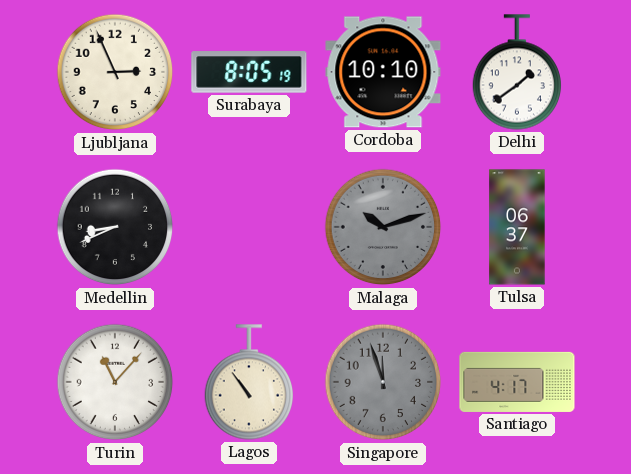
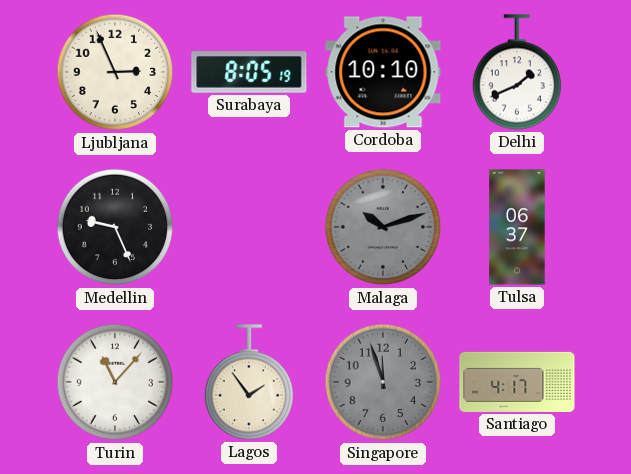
Delhi: 1:39 -> 1:41 (516, 72)
Medellin: 8:41 -> 9:26 (115, 227)
Lagos: 10:54 -> 1:54 (248, 382)
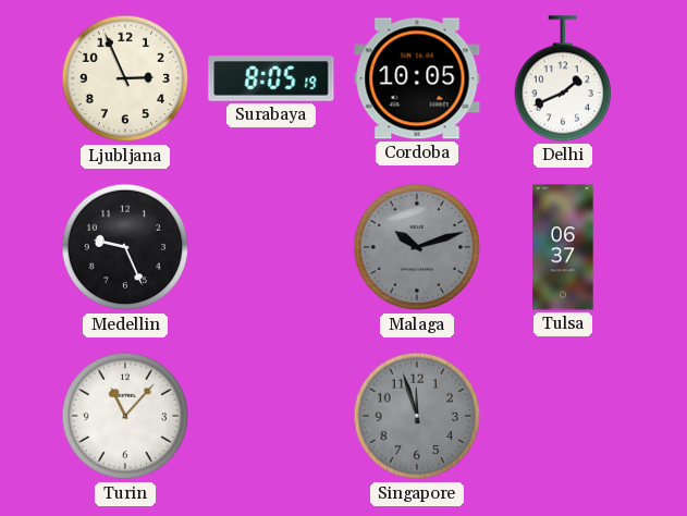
Cordoba: 10:10 -> 10:05 (417, 78)
Lagos: 1:54 -> none (248, 382)
Santiago: 4:17 -> none (517, 382)
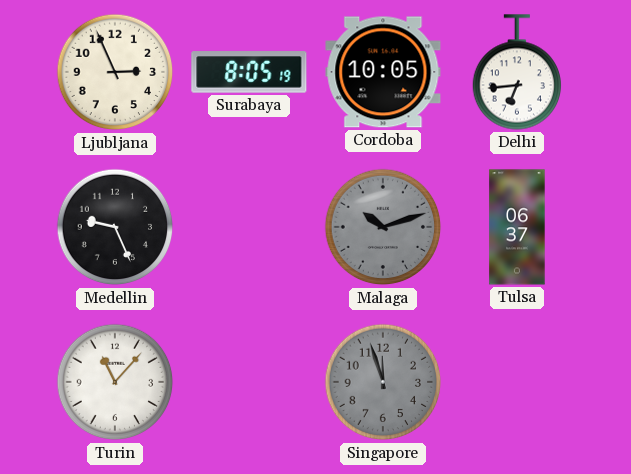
Delhi: 1:41 -> 6:44 (516, 72)
